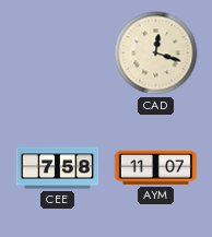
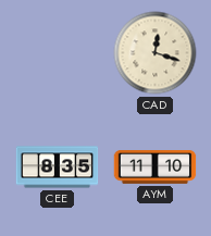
CEE: 7:58 -> 8:35 (58, 167)
AYM: 11:07 -> 11:10 (156, 167)
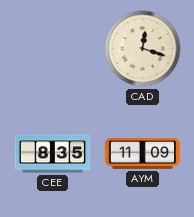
AYM: 11:10 -> 11:09 (143, 154)
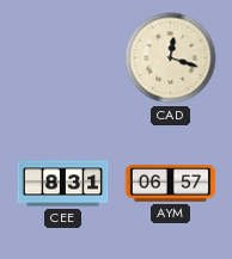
CEE: 8:35 -> 8:31 (63, 184)
AYM: 11:09 -> 06:57 (171, 184)
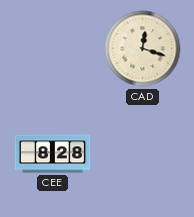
CEE: 8:31 -> 8:28 (53, 154)
AYM: 06:57 -> none (171, 184)
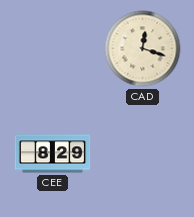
CEE: 8:28 -> 8:29 (53, 154)
